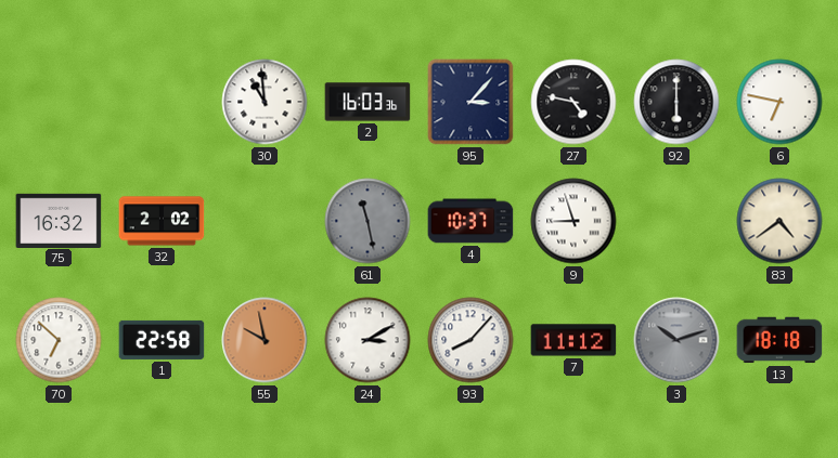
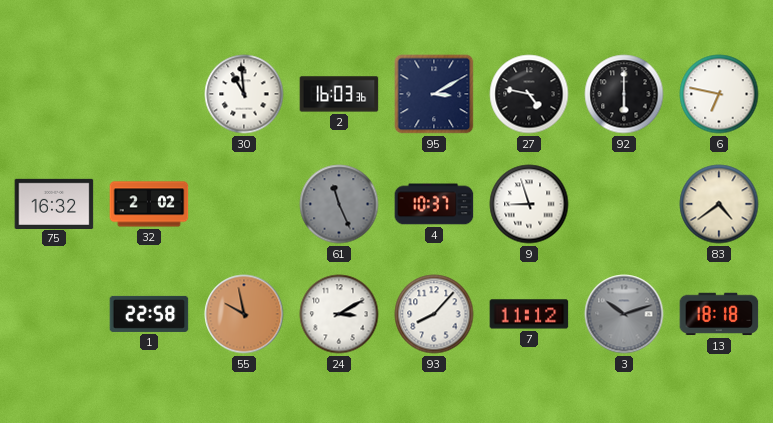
95: 3:07 -> 3:10 (434, 94)
61: 11:28 -> 11:26 (339, 204)
70: 6:52 -> none (59, 340)
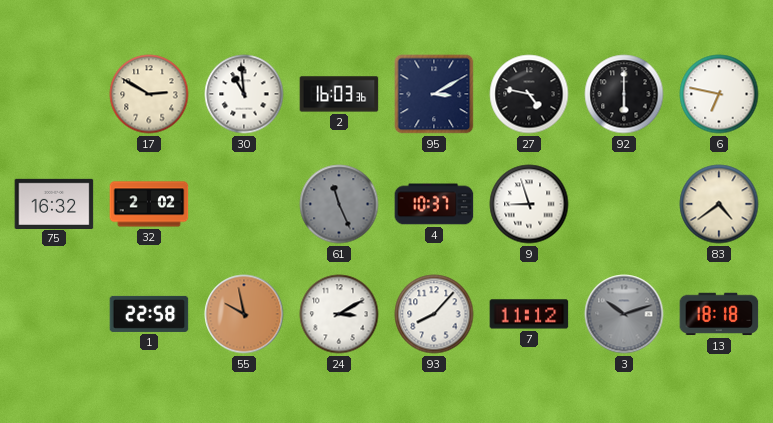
17: none -> 2:50 (149, 94)
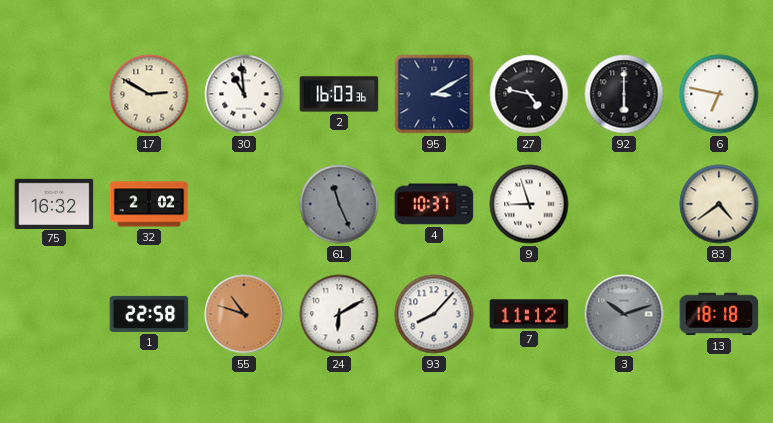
55: 9:58 -> 10:48 (244, 314)
24: 3:10 -> 6:10 (339, 314)
